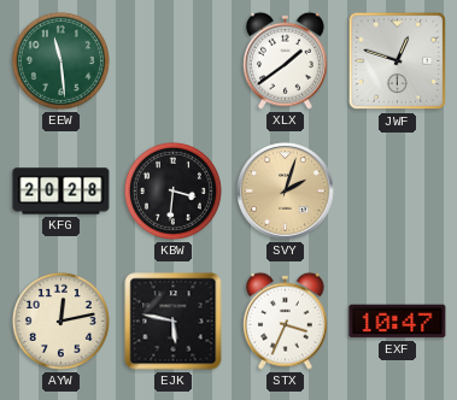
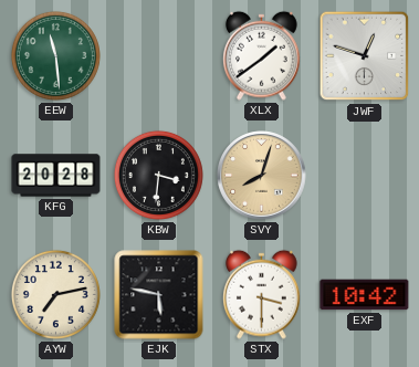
SVY: 2:03 -> 8:03 (262, 176)
AYW: 12:13 -> 7:13 (55, 294)
STX: 3:34 -> 3:30 (262, 294)
EXF: 10:47 -> 10:42 (365, 295)
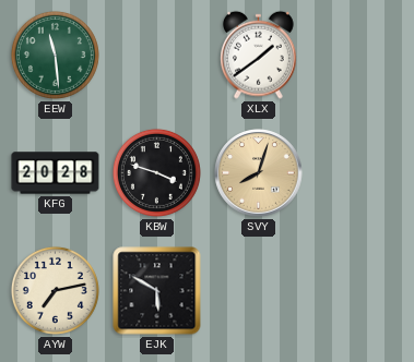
JWF: 12:48 -> none (365, 56)
KBW: 3:31 -> 3:48 (156, 172)
EJK: 5:47 -> 5:50 (157, 291)
STX: 3:30 -> none (262, 294)
EXF: 10:42 -> none (365, 295)
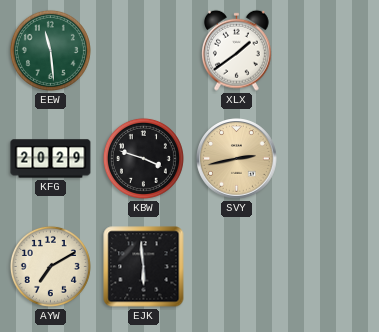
KFG: 20:28 -> 20:29 (51, 159)
SVY: 8:03 -> 2:43 (237, 159)
AYW: 7:13 -> 7:10 (50, 266)
EJK: 5:50 -> 5:59 (144, 267)
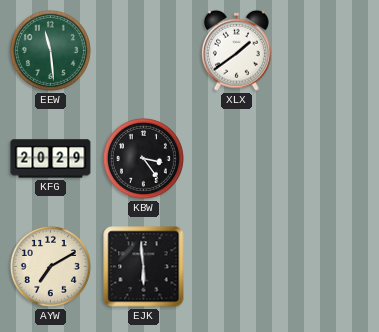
KBW: 3:48 -> 3:24 (143, 158)
SVY: 2:43 -> none (237, 159)
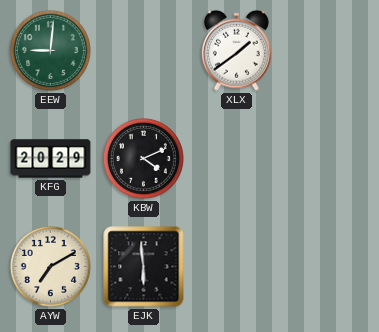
EEW: 11:29 -> 9:01 (50, 50)
KBW: 3:24 -> 4:11 (143, 158)
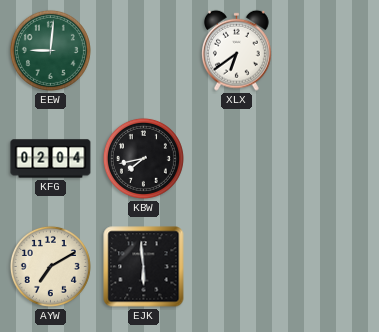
XLX: 1:39 -> 6:39 (237, 50)
KFG: 20:29 -> 02:04 (51, 159)
KBW: 4:11 -> 7:43 (143, 158)
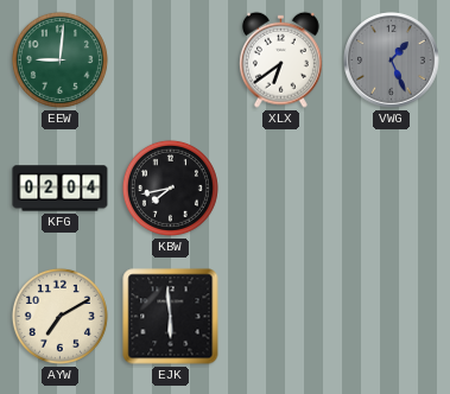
VWG: none -> 1:26 (392, 61)
